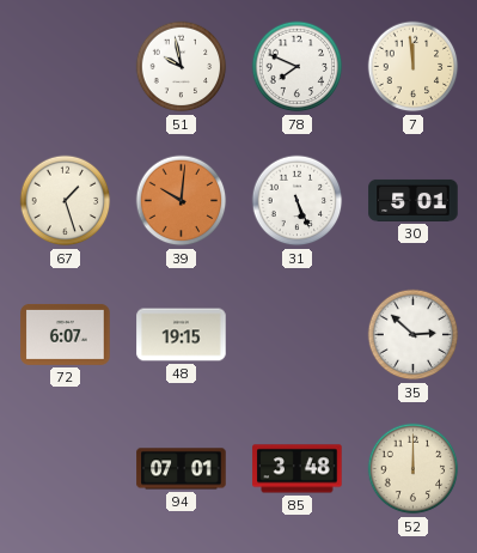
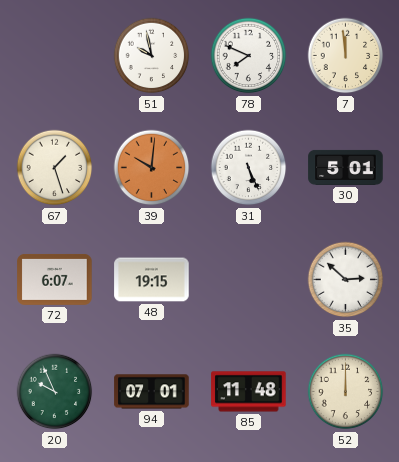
20: none -> 9:56 (55, 392)
85: 3:48 -> 11:48 (249, 392)
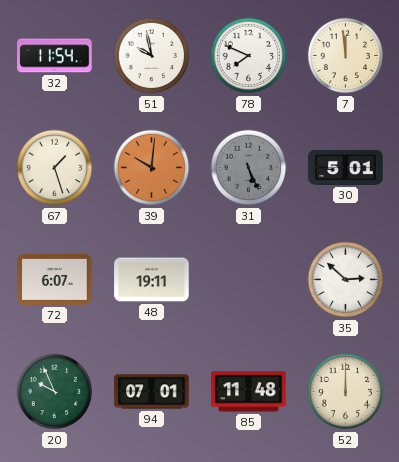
32: none -> 11:54 (55, 56)
31 dial: white -> grey (249, 168)
48: 19:15 -> 19:11 (152, 280)
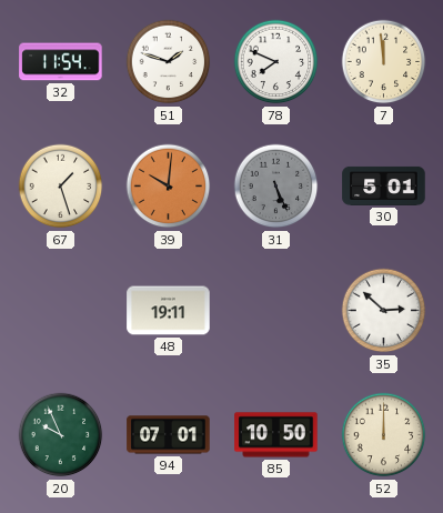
51: 9:58 -> 1:48 (169, 62)
72: 6:07 -> none (55, 279)
85: 11:48 -> 10:50 (276, 435)
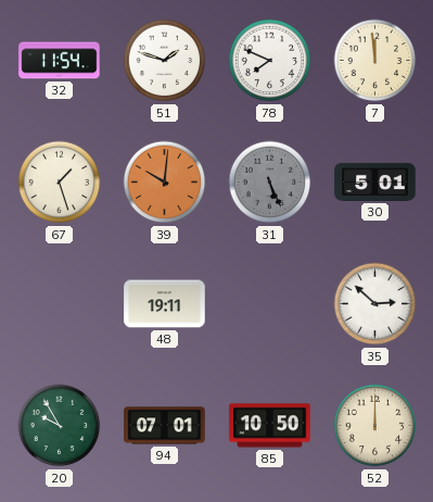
20: 9:56 -> 9:55 (60, 426)
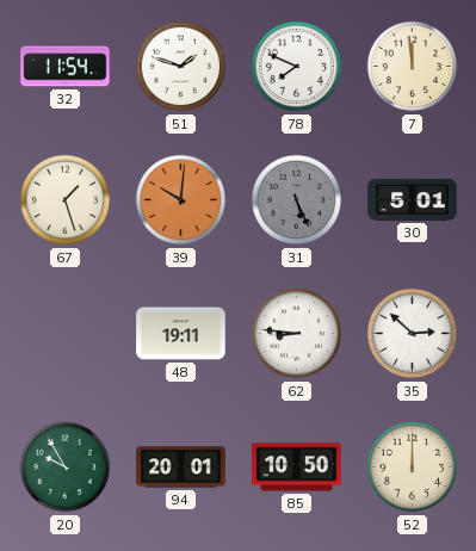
62: none -> 8:46 (297, 334)
94: 07:01 -> 20:01 (181, 468)
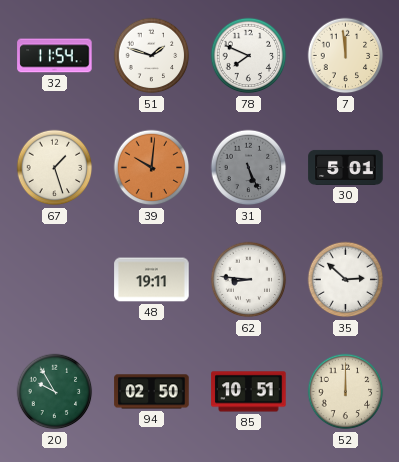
94: 20:01 -> 02:50 (152, 392)
85: 10:50 -> 10:51 (249, 392)
